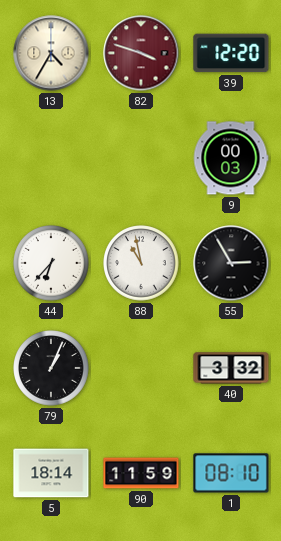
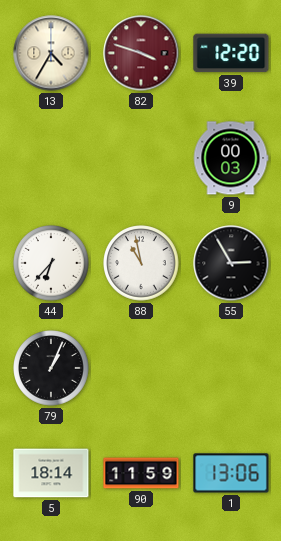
40: 3:32 -> none (231, 368)
1: 08:10 -> 13:06 (231, 473)
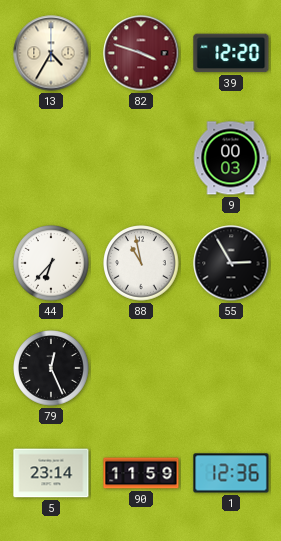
79: 1:04 -> 12:26 (51, 368)
5: 18:14 -> 23:14 (51, 473)
1: 13:06 -> 12:36 (231, 473)
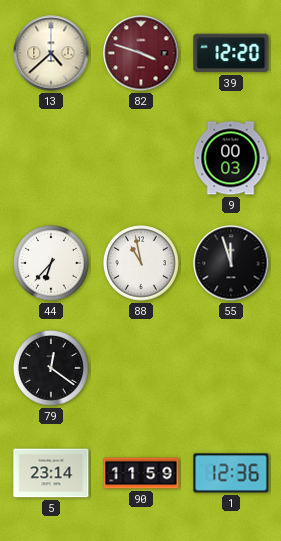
13: 4:35 -> 4:38 (51, 53)
55: 2:55 -> 11:57 (231, 263)
79: 12:26 -> 12:21 (51, 368)
